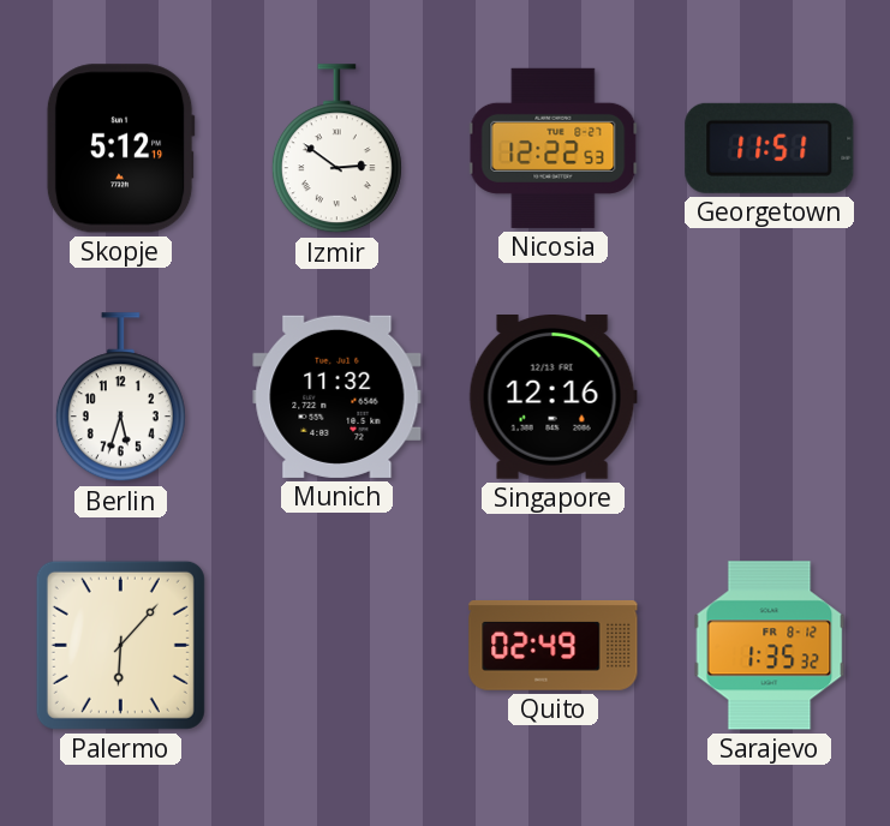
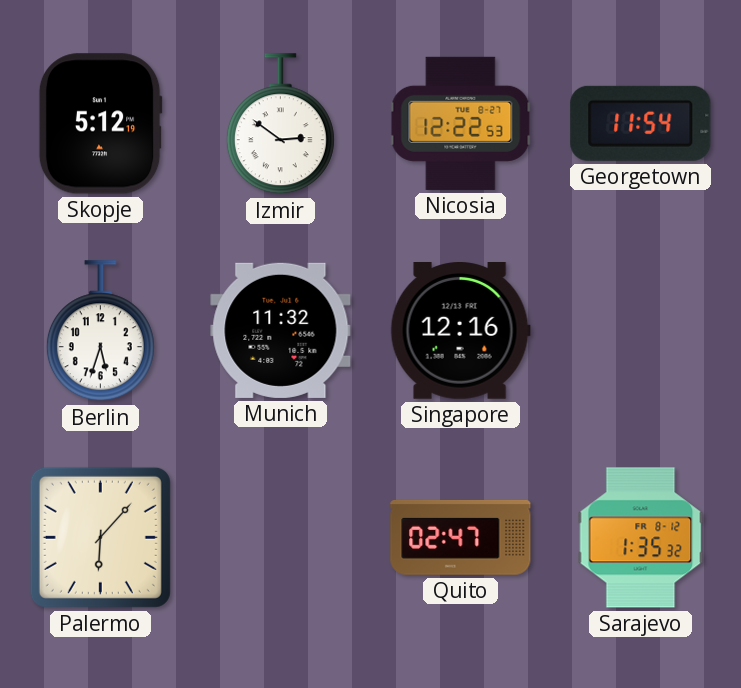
Georgetown: 11:51 -> 11:54 (641, 123)
Quito: 02:49 -> 02:47 (461, 538)
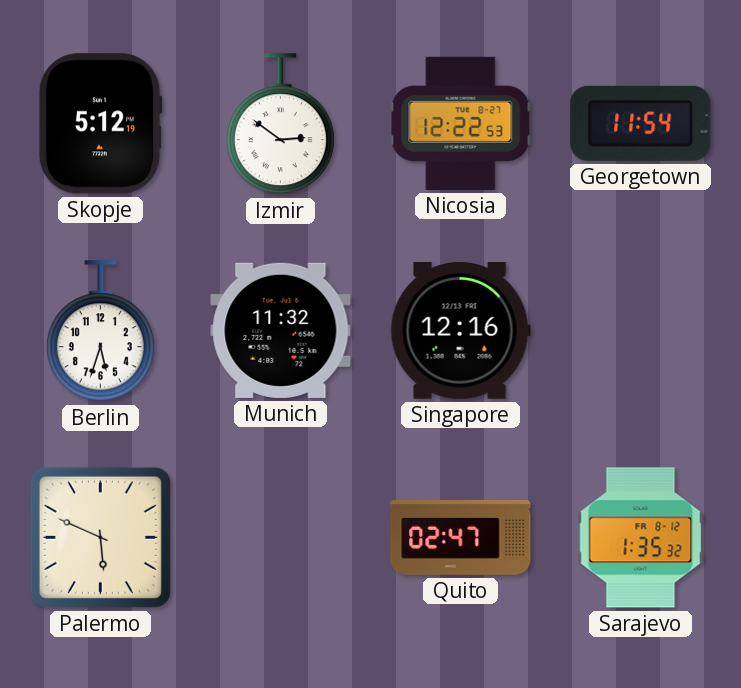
Palermo: 6:07 -> 5:49 (100, 537)
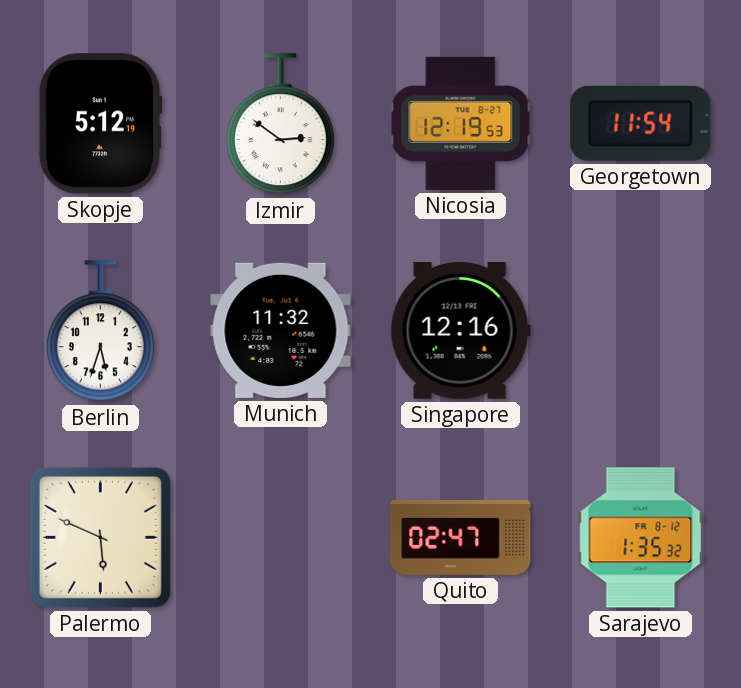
Nicosia: 12:22 -> 12:19 (461, 123)
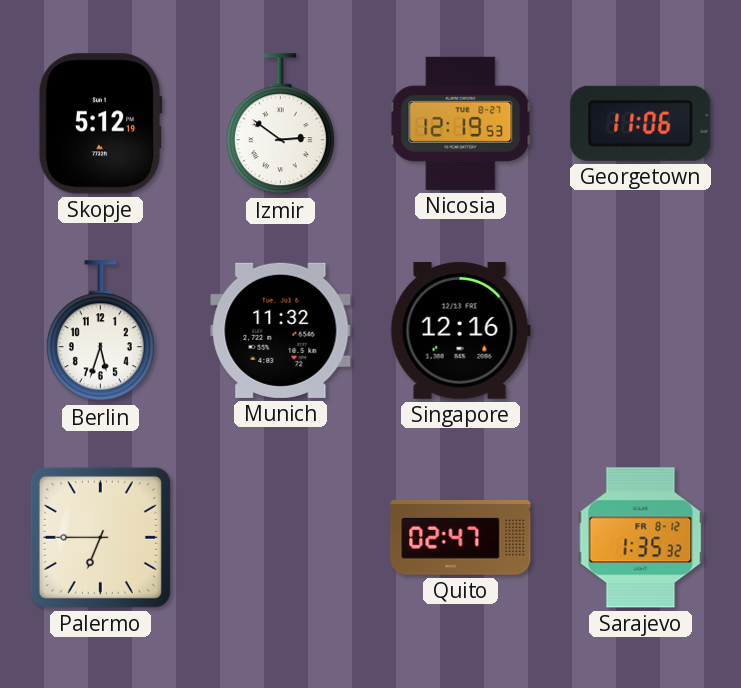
Georgetown: 11:54 -> 11:06 (641, 123)
Palermo: 5:49 -> 6:45 (100, 537)
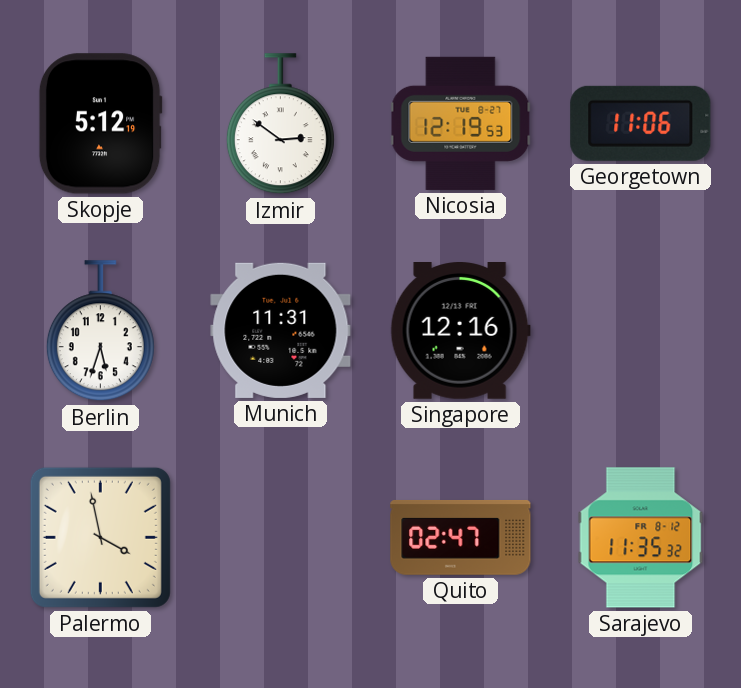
Munich: 11:32 -> 11:31 (281, 330)
Palermo: 6:45 -> 3:58 (100, 537)
Sarajevo: 1:35 -> 11:35 (641, 538)
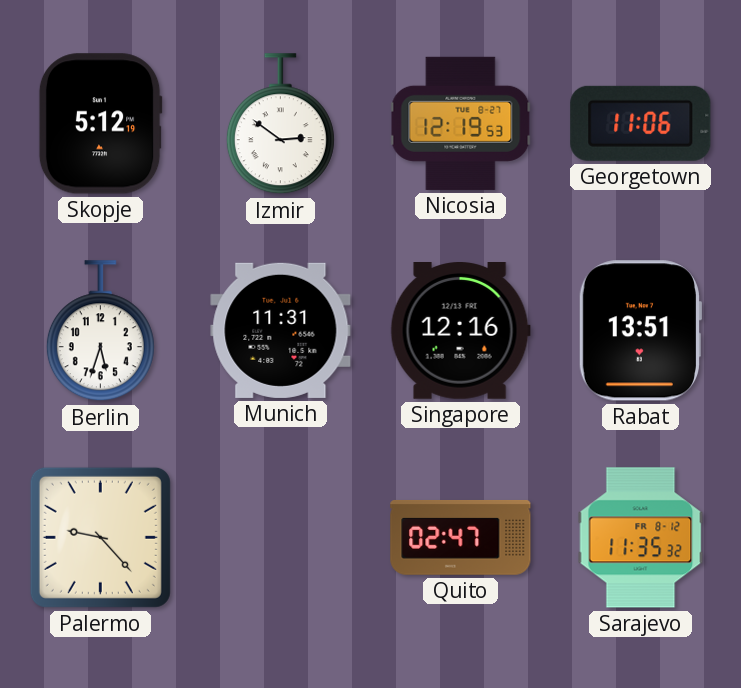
Rabat: none -> 13:51 (639, 331)
Palermo: 3:58 -> 9:23 (100, 537)
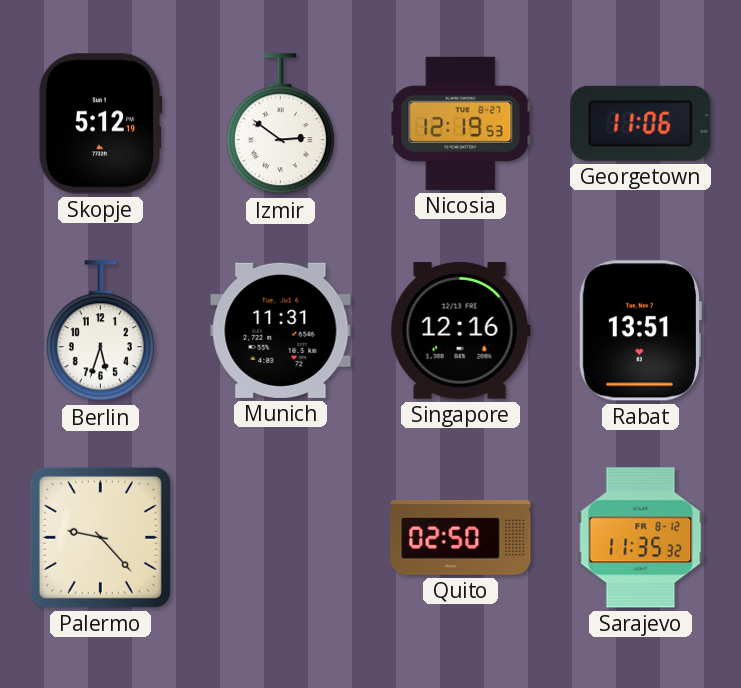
Quito: 02:47 -> 02:50 (461, 538)
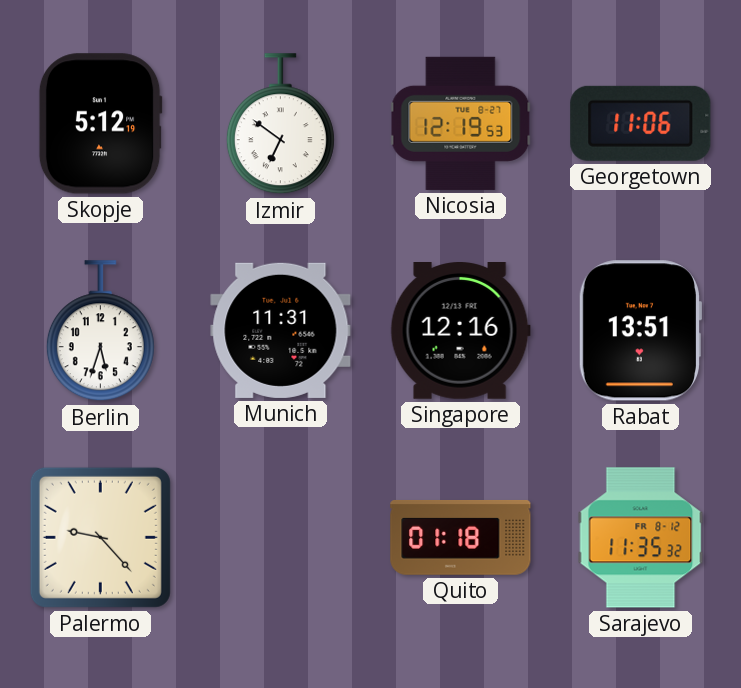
Izmir: 2:51 -> 6:51 (280, 124)
Quito: 02:50 -> 01:18 (461, 538)
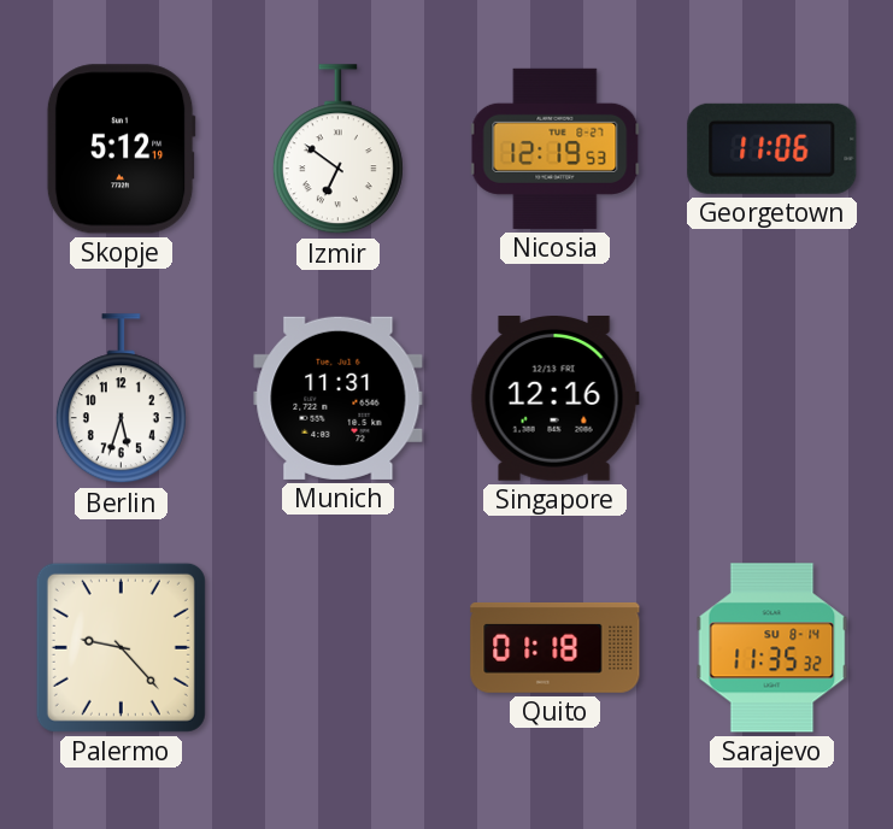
Rabat: 13:51 -> none (639, 331)
Sarajevo date: FR 8-12 -> SU 8-14 (772, 648)
